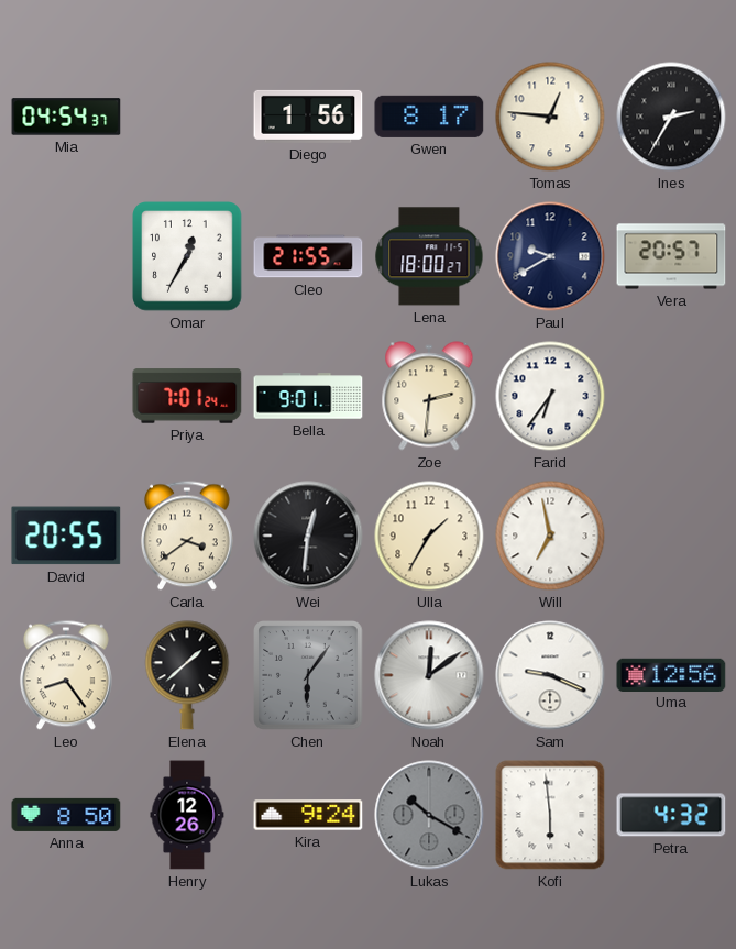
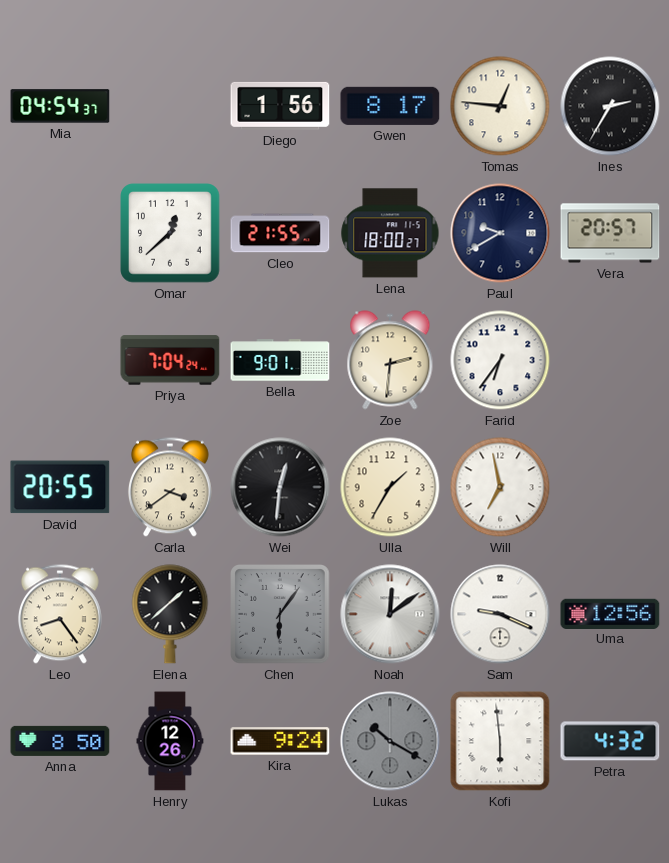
Omar: 12:35 -> 12:38 (170, 233)
Priya: 7:01 -> 7:04 (170, 360)
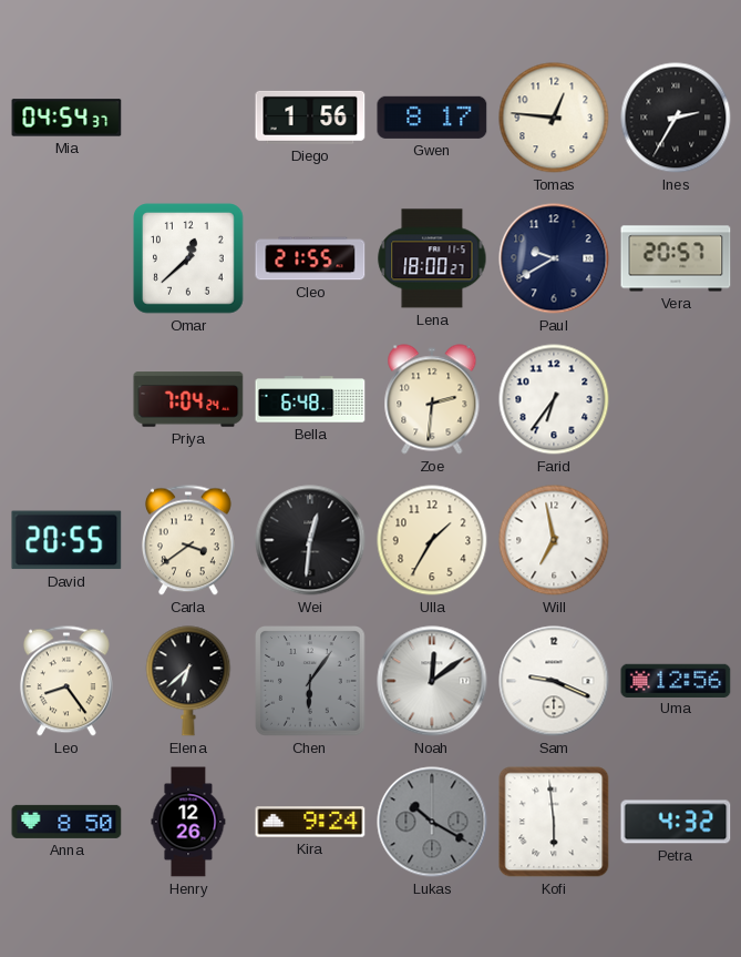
Bella: 9:01 -> 6:48 (310, 399)
Elena: 1:38 -> 6:38 (188, 681)
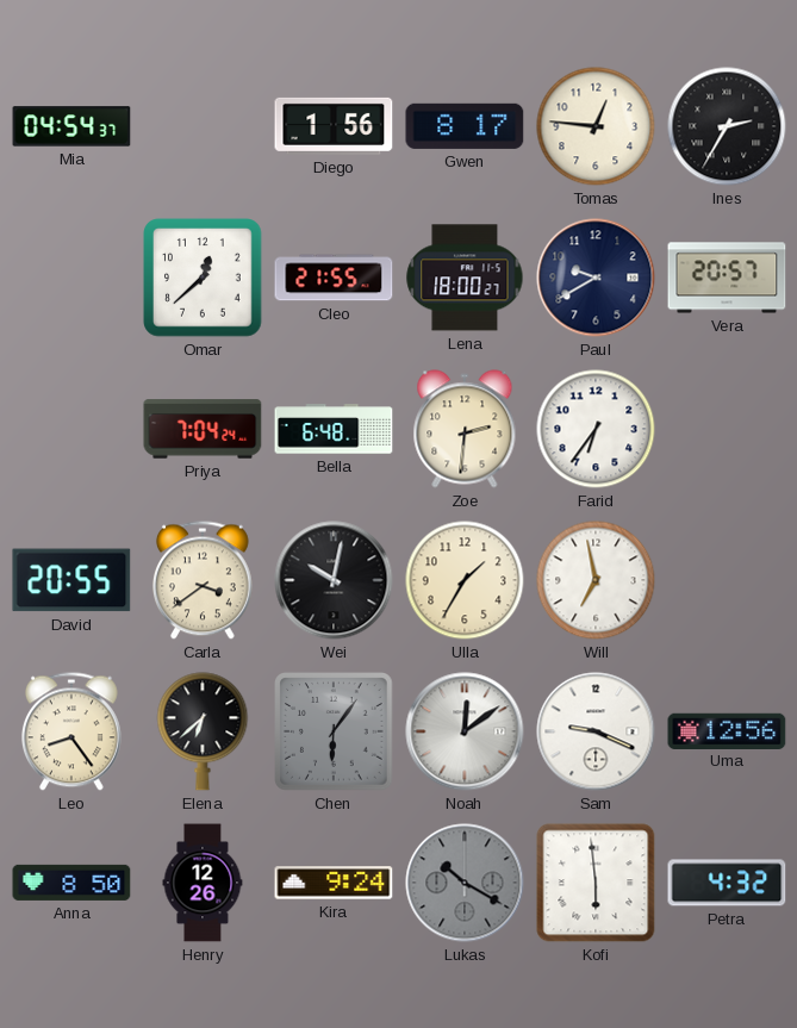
Wei: 12:31 -> 10:02 (334, 580)
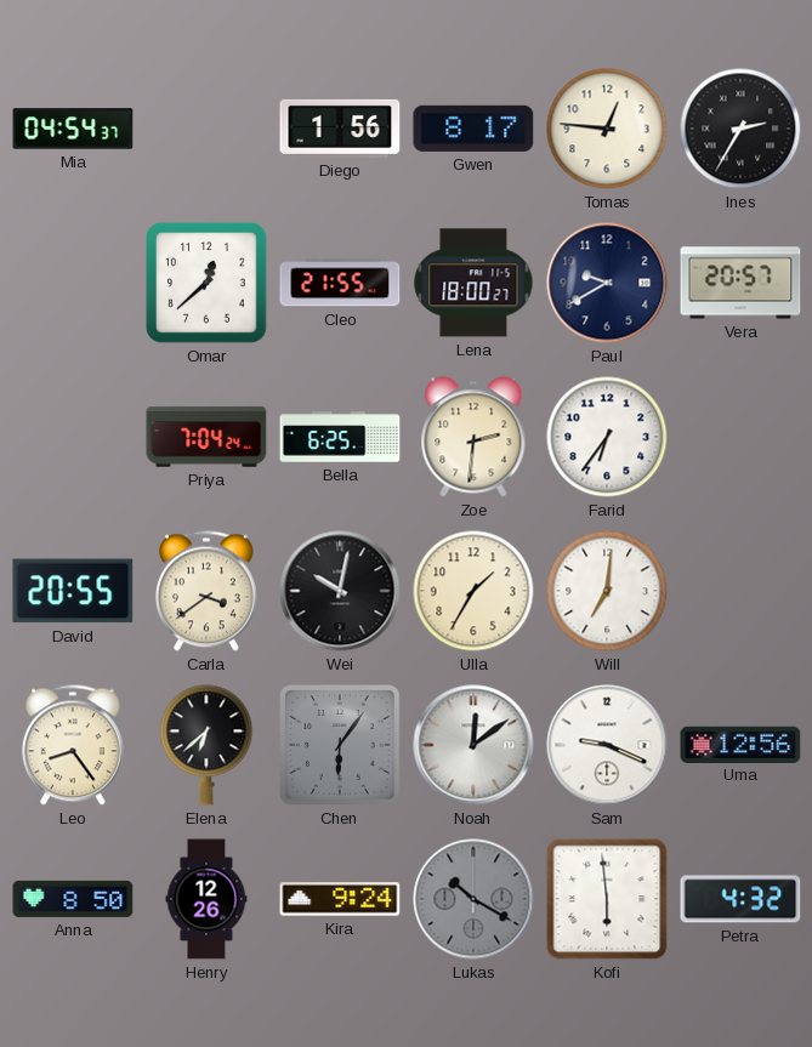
Bella: 6:48 -> 6:25 (340, 437)
Will: 6:58 -> 7:01 (607, 591)
